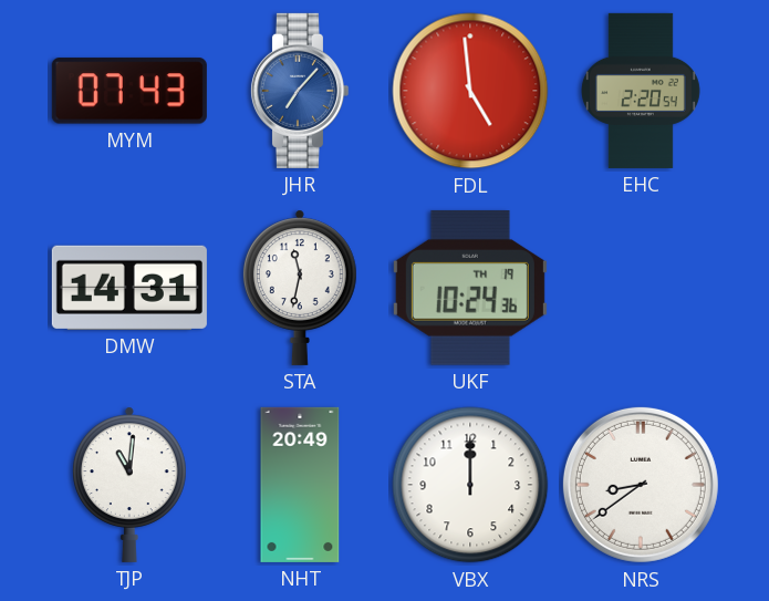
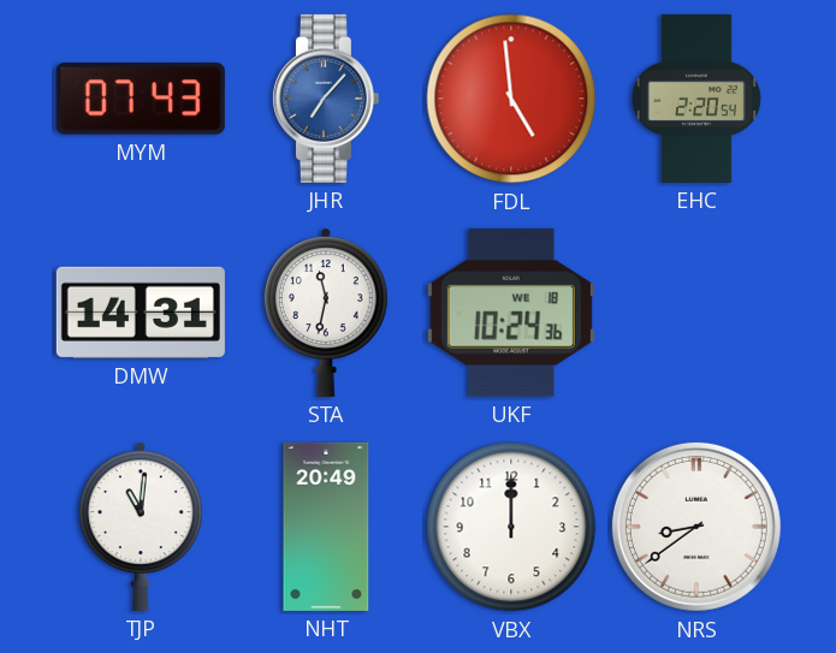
UKF date: TH 19 -> WE 18 (511, 313)
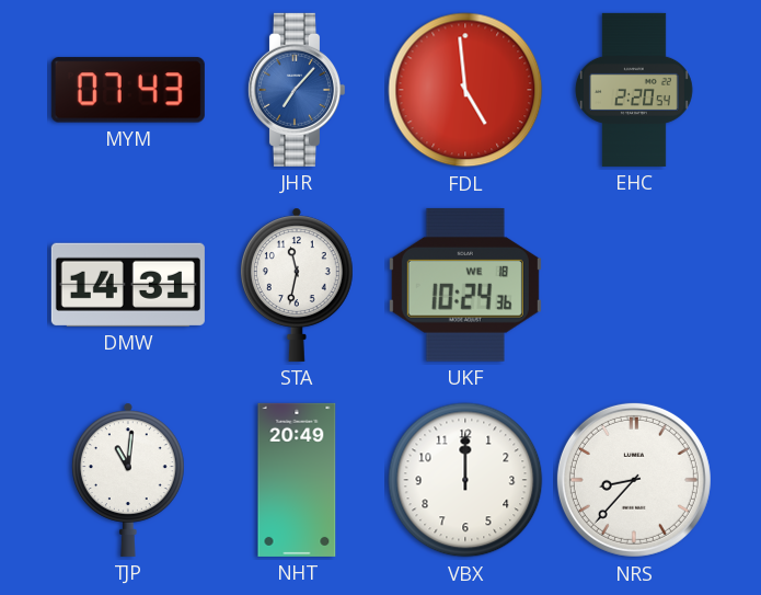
NRS: 8:39 -> 8:37 (634, 480)
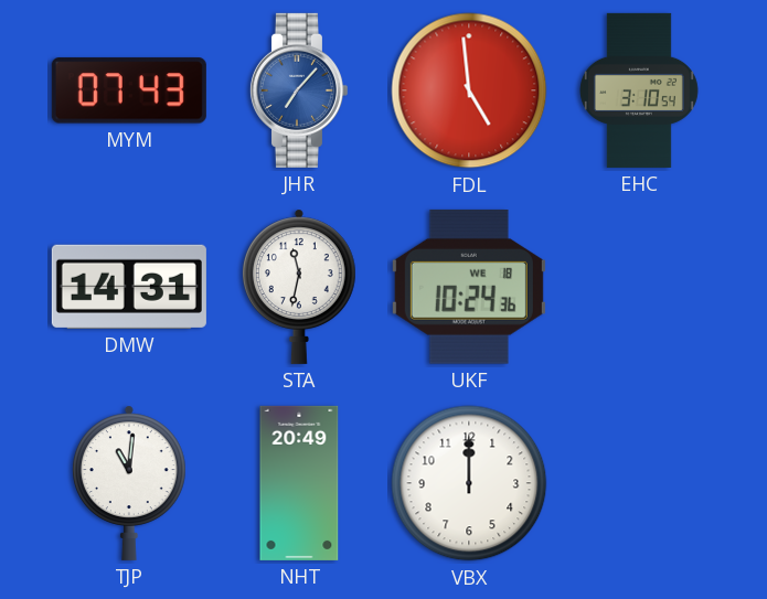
EHC: 2:20 -> 3:10 (639, 90)
NRS: 8:37 -> none (634, 480)
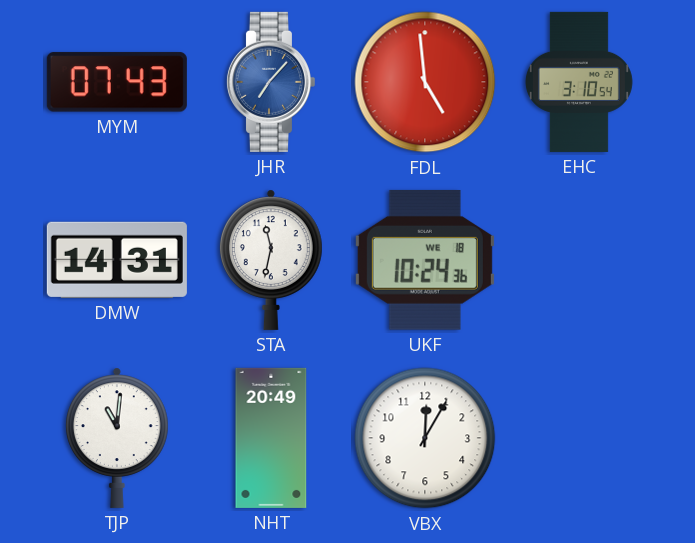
VBX: 12:00 -> 12:05 (425, 438)
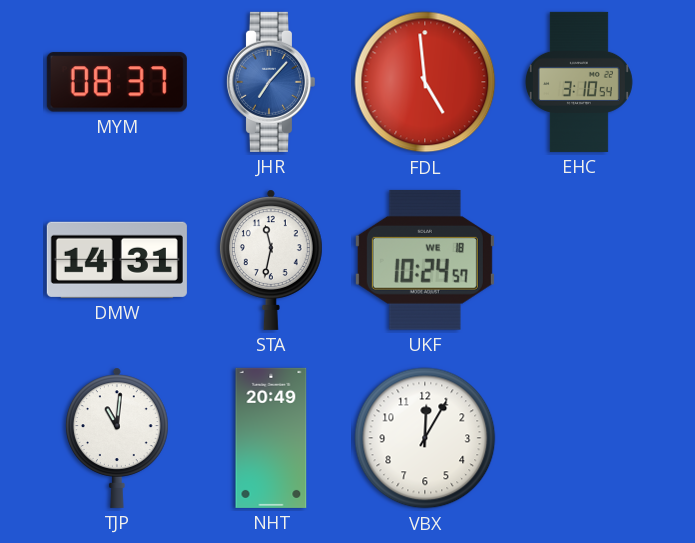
MYM: 07:43 -> 08:37 (117, 82)
UKF: 10:24:36 -> 10:24:57 (425, 260)
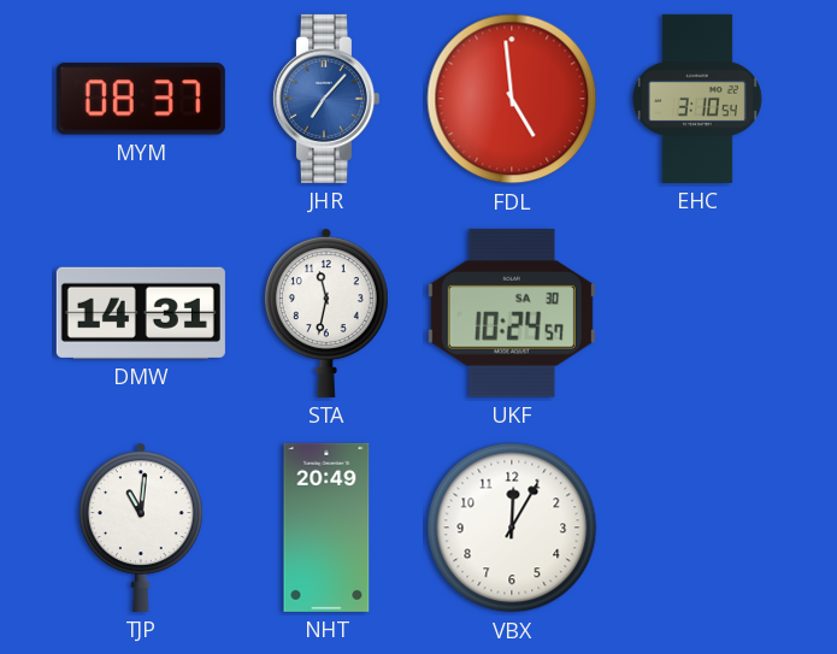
UKF date: WE 18 -> SA 30 (512, 313)
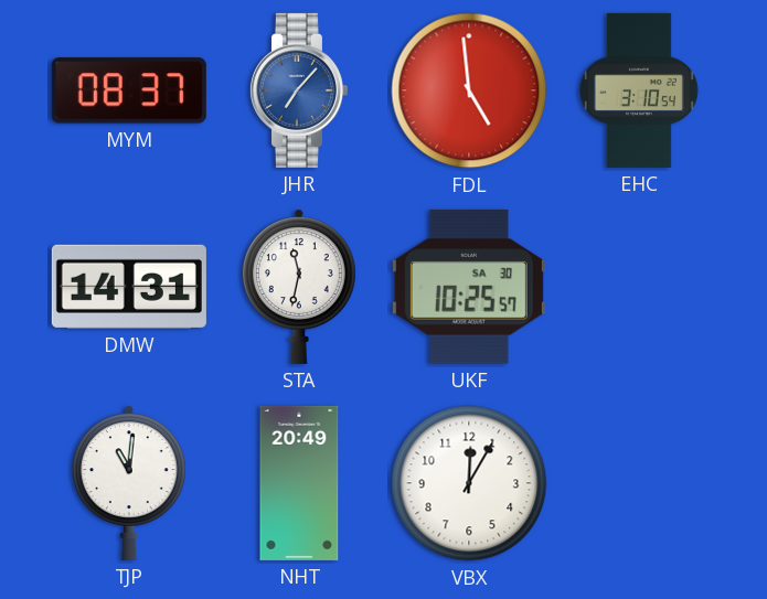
UKF: 10:24 -> 10:25 (469, 287)
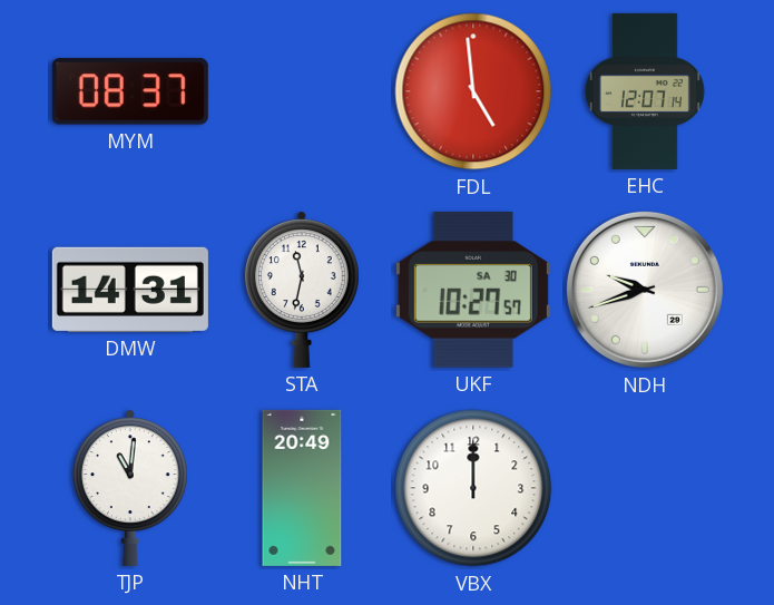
JHR: 7:07 -> none (298, 90)
EHC: 3:10 -> 12:07 (645, 91)
UKF: 10:25 -> 10:27 (473, 290)
NDH: none -> 9:42 (645, 290)
VBX: 12:05 -> 12:00 (473, 488)
